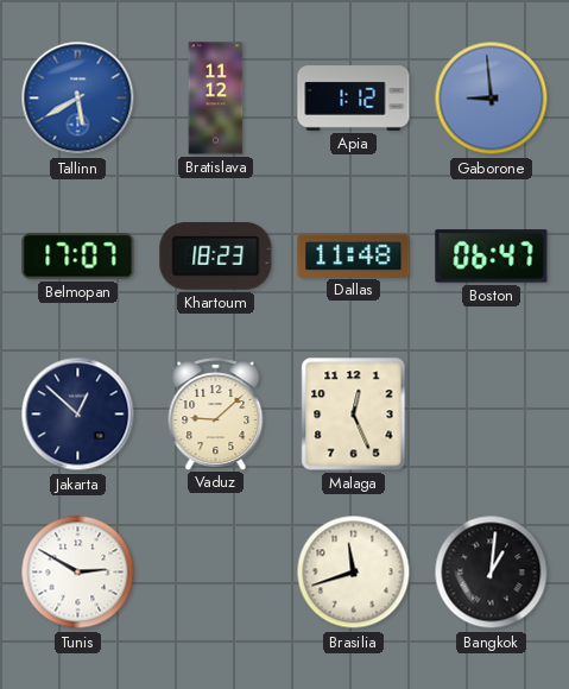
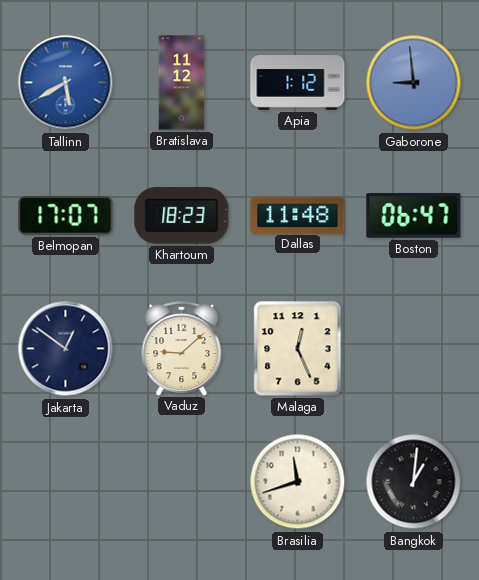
Jakarta: 12:52 -> 12:51 (66, 349)
Tunis: 2:50 -> none (78, 573)
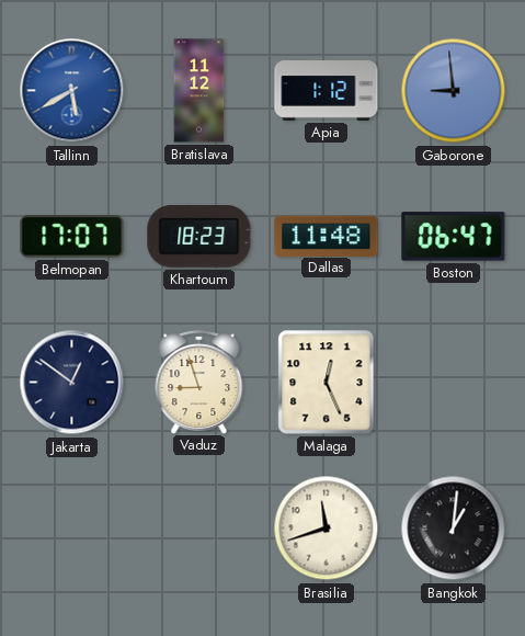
Vaduz: 9:08 -> 8:57 (199, 382)
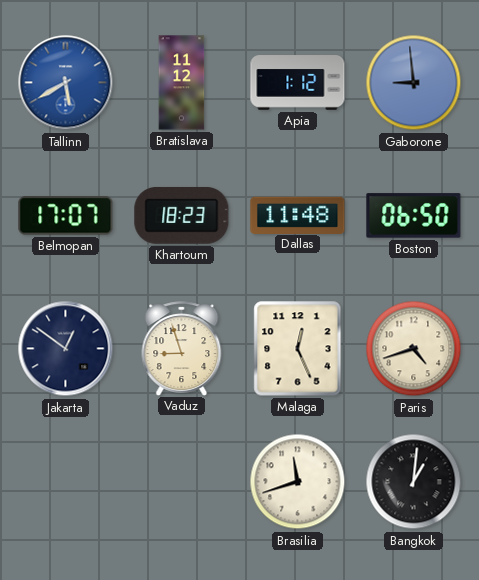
Boston: 06:47 -> 06:50 (414, 216)
Paris: none -> 4:42 (414, 349)
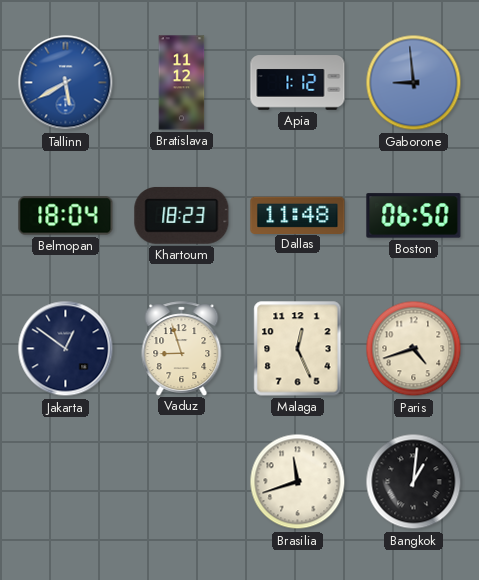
Belmopan: 17:07 -> 18:04 (66, 216)
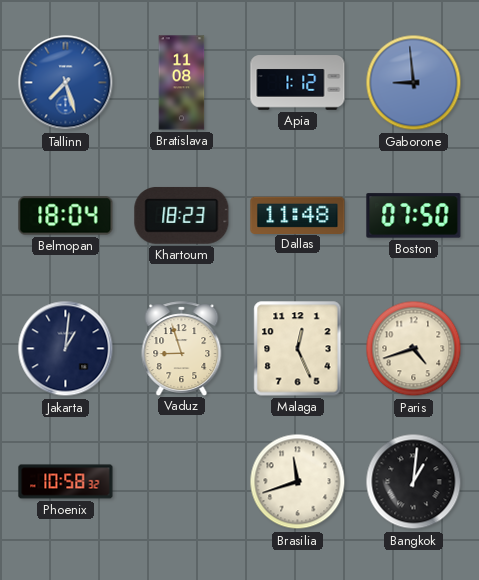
Tallinn: 5:40 -> 7:27 (66, 83)
Bratislava: 11:12 -> 11:08 (182, 83)
Boston: 06:50 -> 07:50 (414, 216)
Jakarta: 12:51 -> 1:01 (66, 349)
Phoenix: none -> 10:58 (66, 482)
